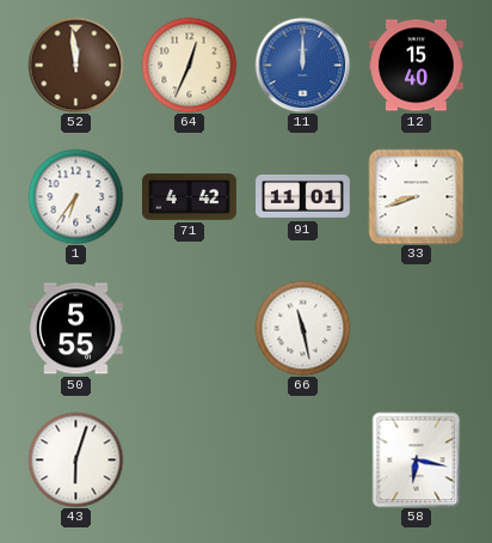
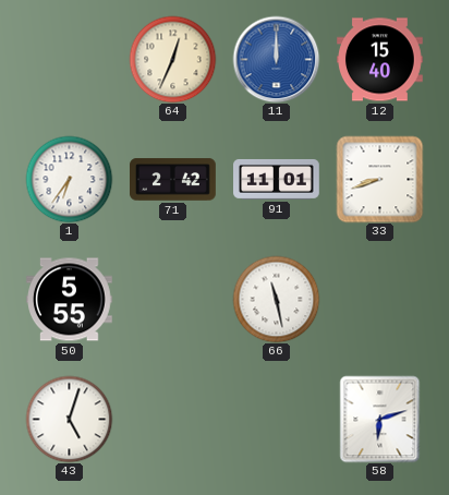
52: 11:59 -> none (75, 65)
71: 4:42 -> 2:42 (173, 180)
43: 6:03 -> 5:03 (69, 419)
58: 6:17 -> 6:12 (380, 419)
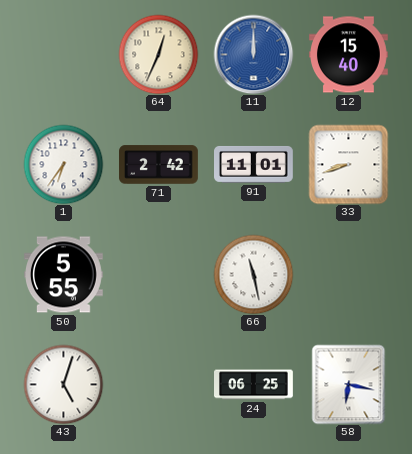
24: none -> 06:25 (254, 385)
58: 6:12 -> 6:17 (349, 384)
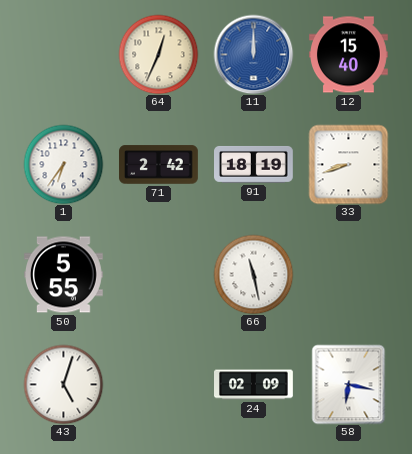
91: 11:01 -> 18:19 (254, 164)
24: 06:25 -> 02:09 (254, 385)
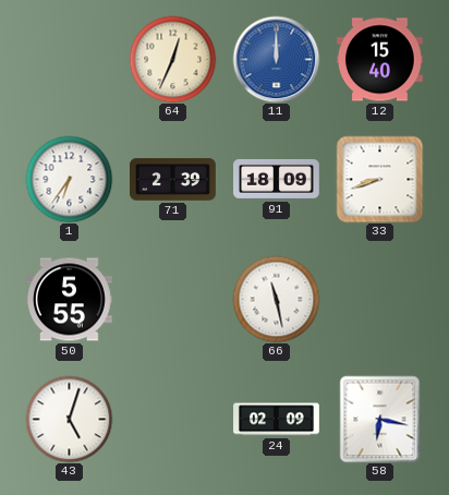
71: 2:42 -> 2:39 (173, 180)
91: 18:19 -> 18:09 (277, 179)
